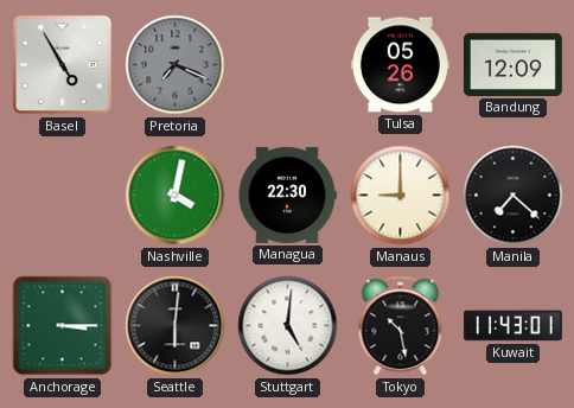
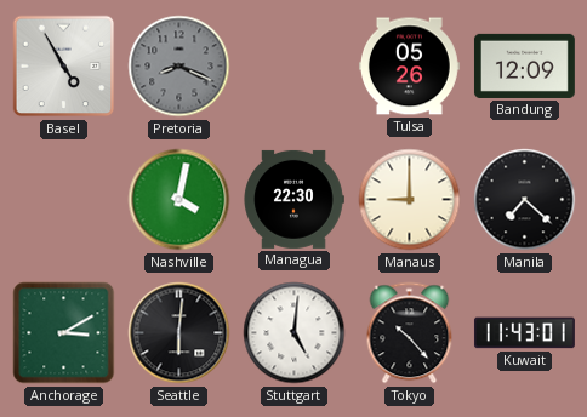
Pretoria: 7:19 -> 8:19 (179, 67)
Anchorage: 3:15 -> 3:10 (64, 333)
Tokyo: 10:28 -> 10:23 (410, 333)
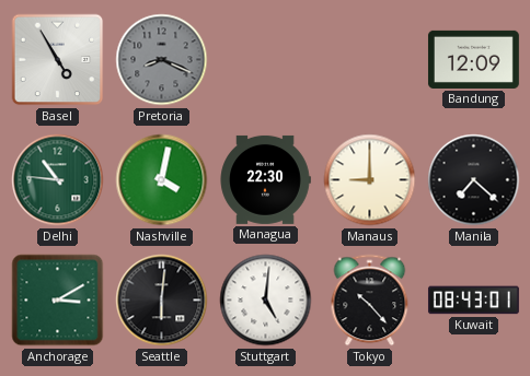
Tulsa: 05:26 -> none (409, 67)
Delhi: none -> 10:46 (58, 180)
Kuwait: 11:43 -> 08:43 (473, 301)
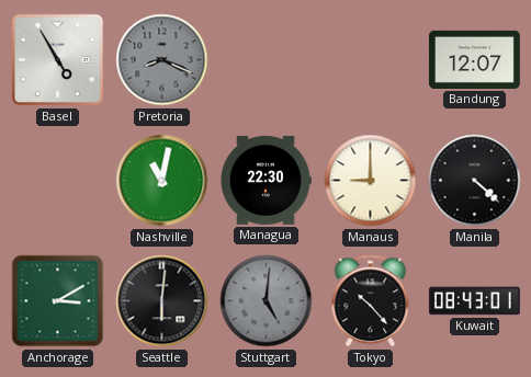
Bandung: 12:09 -> 12:07 (474, 59)
Delhi: 10:46 -> none (58, 180)
Nashville: 4:02 -> 11:02 (162, 181)
Manila: 7:22 -> 4:22 (475, 181)
Stuttgart dial: white -> grey (267, 301)
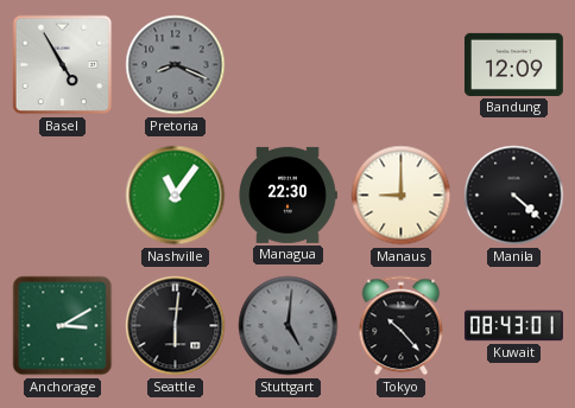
Bandung: 12:07 -> 12:09 (513, 64)
Nashville: 11:02 -> 11:06 (176, 196)
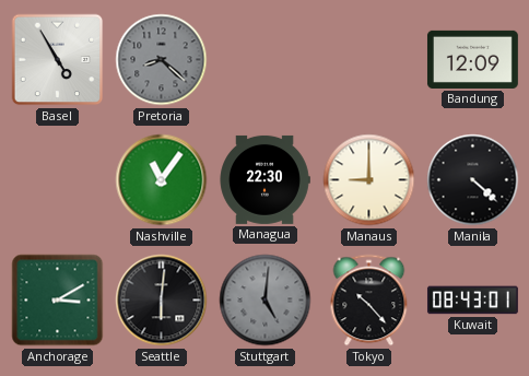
Pretoria: 8:19 -> 8:22 (162, 60)
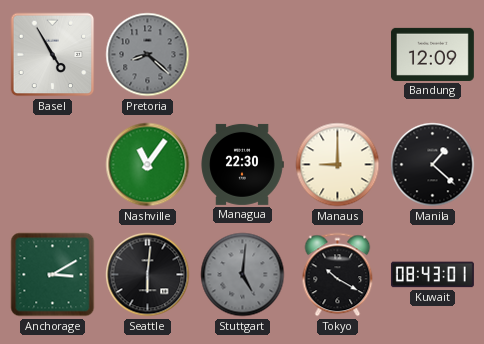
Manila: 4:22 -> 1:22 (433, 165)
Tokyo: 10:23 -> 10:20 (338, 275)
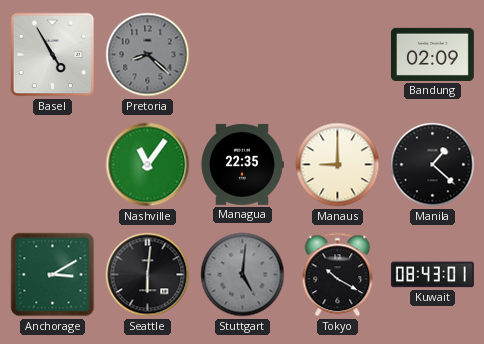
Bandung: 12:09 -> 02:09 (432, 54)
Managua: 22:30 -> 22:35 (242, 164)
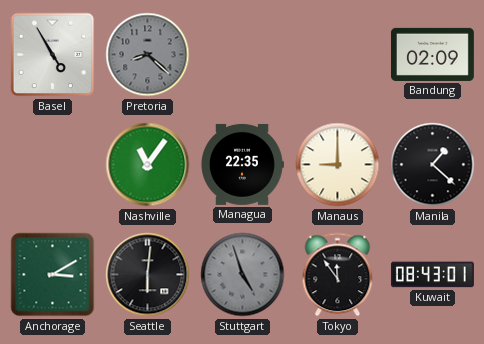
Stuttgart: 5:01 -> 4:57 (243, 275)
Tokyo: 10:20 -> 11:54 (338, 275)
